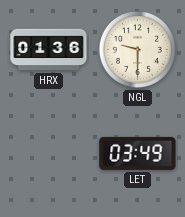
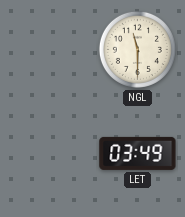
HRX: 01:36 -> none (49, 50)
NGL: 9:30 -> 11:30 (137, 49)
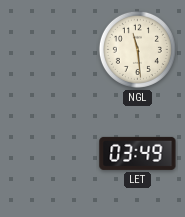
NGL: 11:30 -> 11:29 (137, 49)
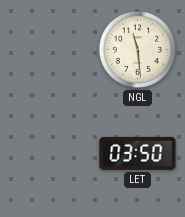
LET: 03:49 -> 03:50 (138, 153)
